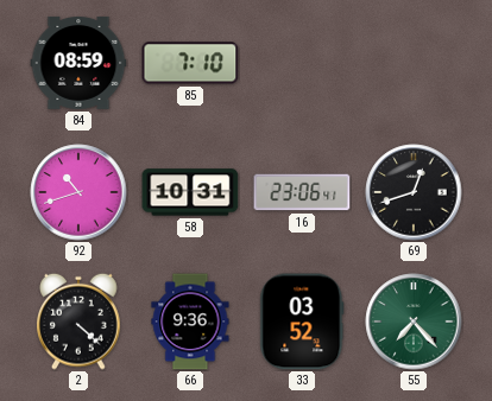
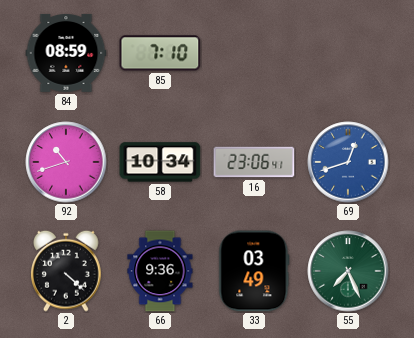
58: 10:31 -> 10:34 (160, 162)
69 dial: black -> blue (348, 162)
33: 03:52 -> 03:49 (254, 271)
55: 7:23 -> 7:26 (348, 271)
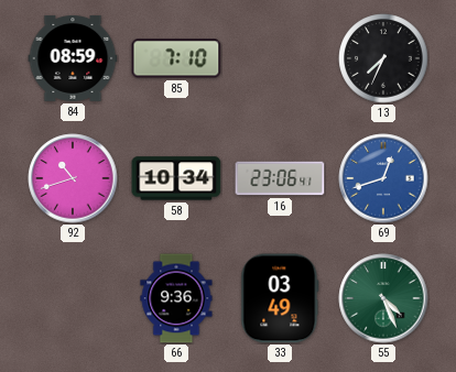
13: none -> 7:34 (383, 58)
2: 4:22 -> none (66, 271)
55: 7:26 -> 4:26 (383, 298)
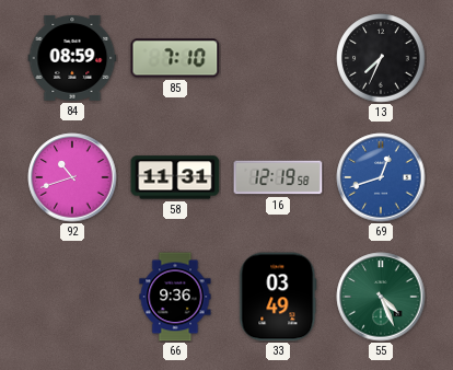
58: 10:34 -> 11:31 (175, 177)
16: 23:06 -> 12:19 (278, 177)
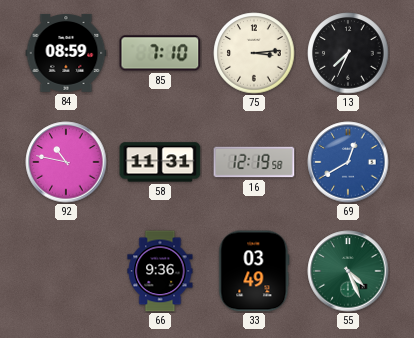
75: none -> 3:14 (254, 53)
92: 10:42 -> 10:47 (66, 162)
69: 12:42 -> 12:40 (348, 162)
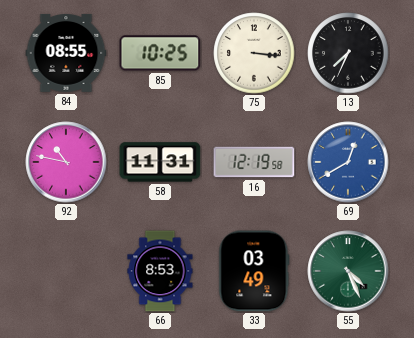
84: 08:59 -> 08:55 (66, 53)
85: 7:10 -> 10:25 (160, 53)
75: 3:14 -> 3:16 (254, 53)
66: 9:36 -> 8:53 (160, 271)
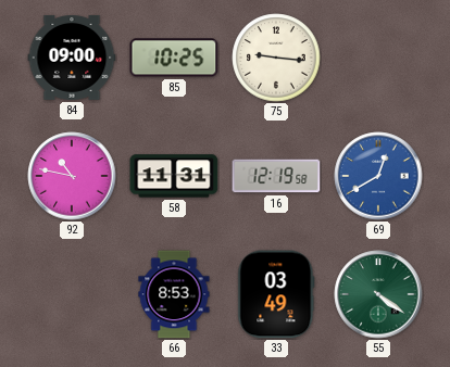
84: 08:55 -> 09:00 (72, 58)
75: 3:16 -> 9:16 (276, 58)
13: 7:34 -> none (348, 53)
55: 4:26 -> 4:21 (378, 294)
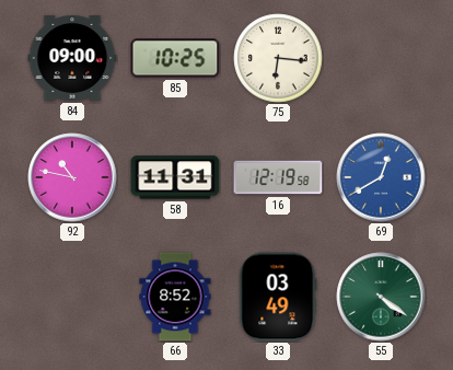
75: 9:16 -> 6:16 (278, 58)
66: 8:53 -> 8:52 (175, 297)
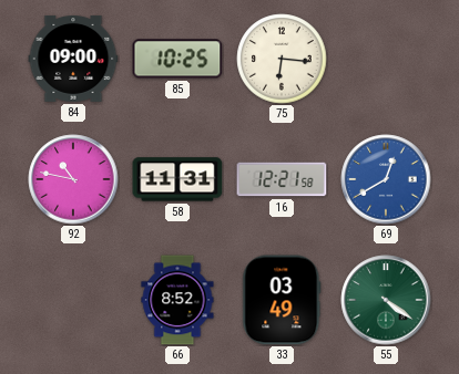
16: 12:19 -> 12:21 (282, 179)
